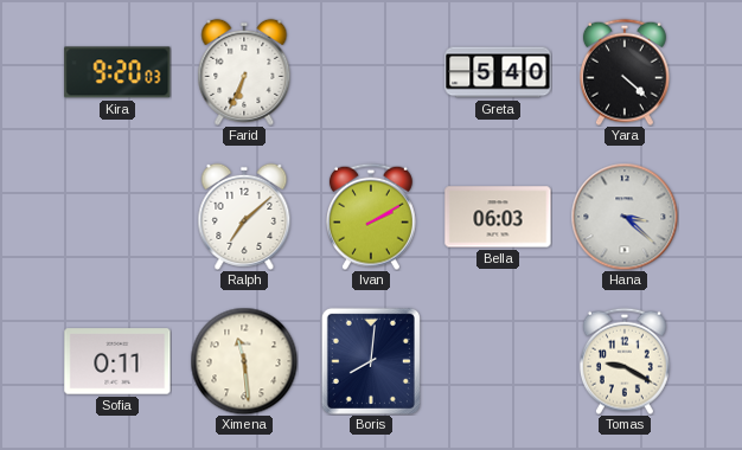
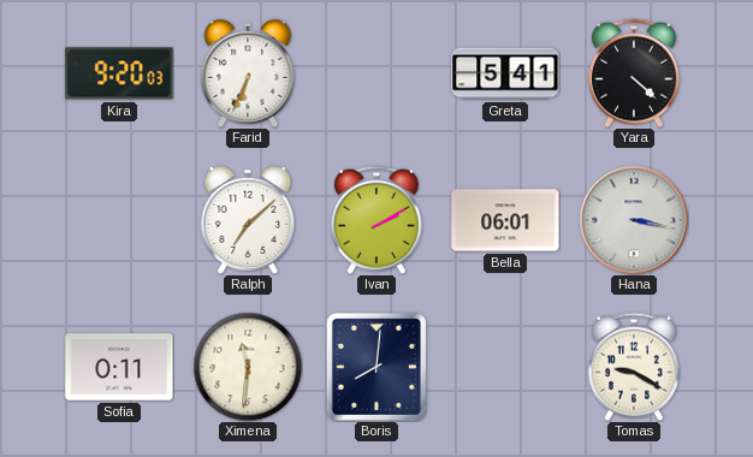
Greta: 5:40 -> 5:41 (505, 73)
Bella: 06:03 -> 06:01 (505, 220)
Hana: 3:22 -> 3:17 (634, 220)
Ximena: 11:29 -> 11:31 (248, 367)
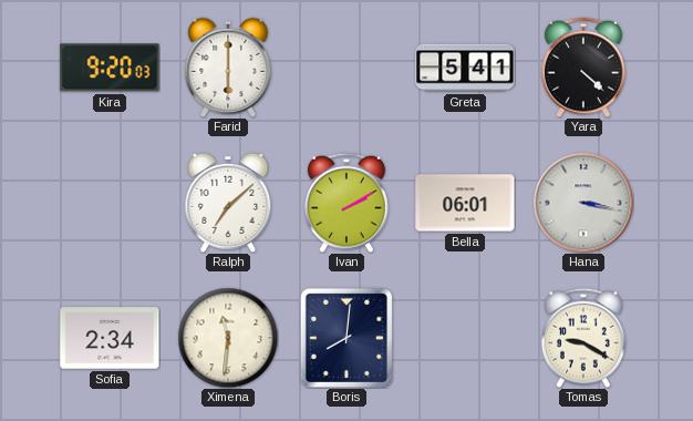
Farid: 6:34 -> 6:00 (228, 68)
Sofia: 0:11 -> 2:34 (110, 338)
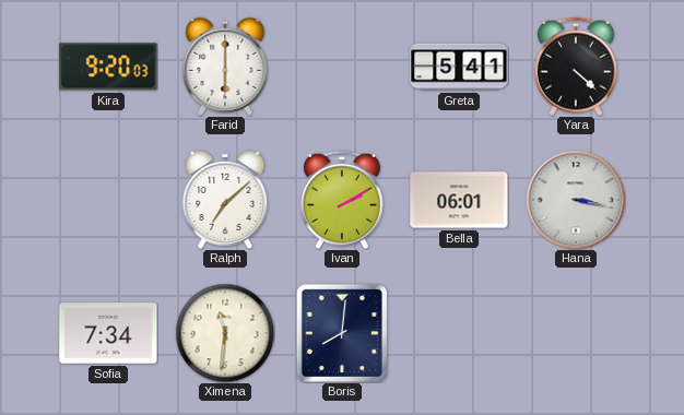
Sofia: 2:34 -> 7:34 (108, 333)
Tomas: 9:20 -> none (583, 338)
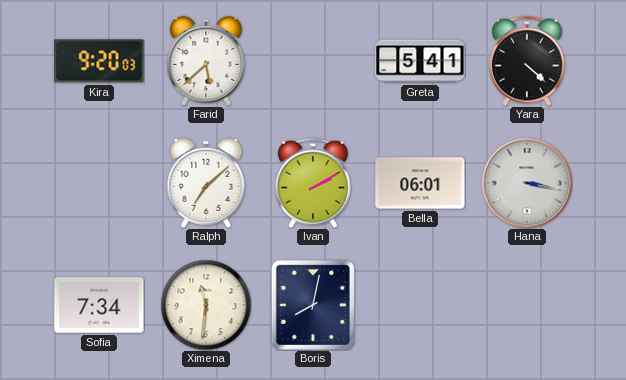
Farid: 6:00 -> 5:38 (206, 61)
Boris: 8:01 -> 8:02 (313, 305)
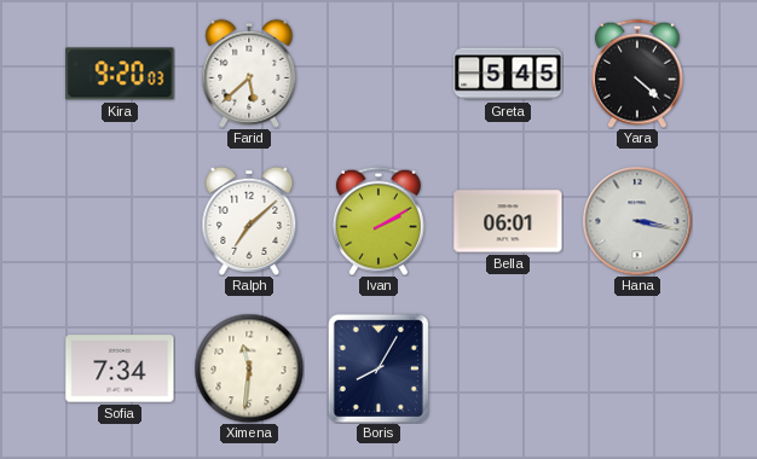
Greta: 5:41 -> 5:45 (508, 74)
Boris: 8:02 -> 8:05 (379, 368)
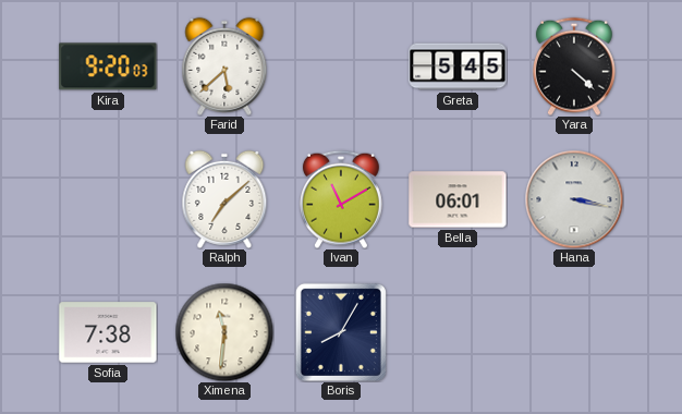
Ivan: 2:10 -> 11:10 (341, 199)
Sofia: 7:34 -> 7:38 (108, 332)
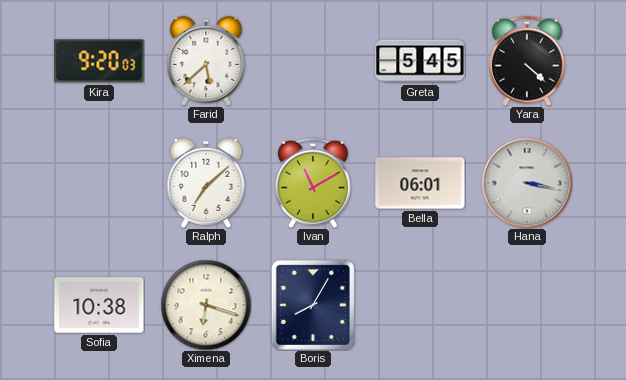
Sofia: 7:38 -> 10:38 (99, 305)
Ximena: 11:31 -> 6:18 (206, 305)
